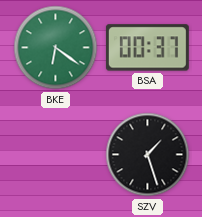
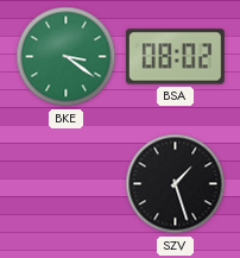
BKE: 6:21 -> 3:21 (67, 57)
BSA: 00:37 -> 08:02 (175, 57)
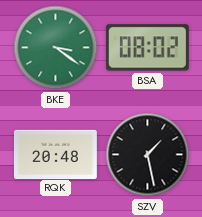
RQK: none -> 20:48 (55, 154)
SZV: 1:27 -> 1:28 (148, 155)
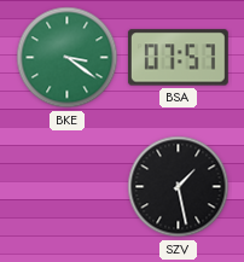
BSA: 08:02 -> 07:57 (178, 58)
RQK: 20:48 -> none (55, 154)
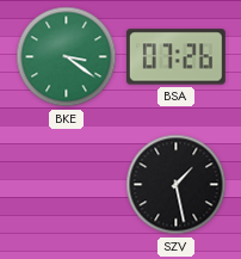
BSA: 07:57 -> 07:26 (175, 57)
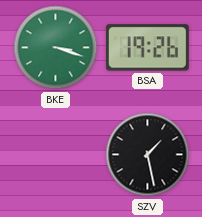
BKE: 3:21 -> 3:18 (56, 48)
BSA: 07:26 -> 19:26 (147, 48)
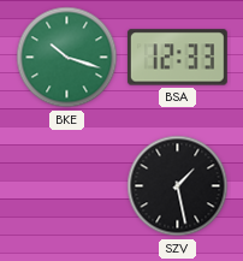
BKE: 3:18 -> 10:18 (67, 58)
BSA: 19:26 -> 12:33 (177, 58)
